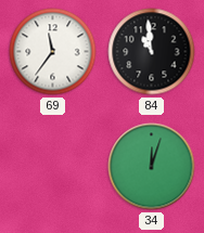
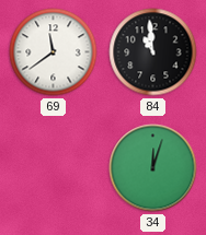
69: 11:36 -> 11:39 (54, 52)
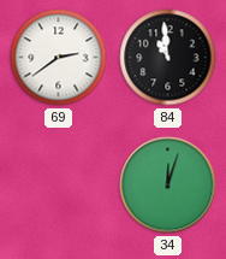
69: 11:39 -> 2:39 (59, 58)
